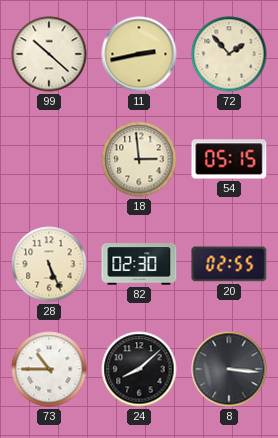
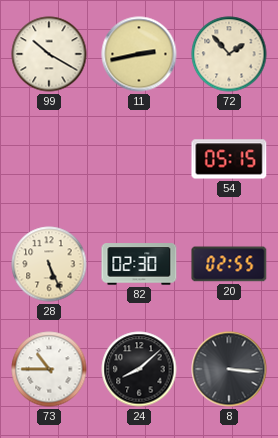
99: 10:22 -> 10:20 (49, 54)
18: 2:59 -> none (139, 159)
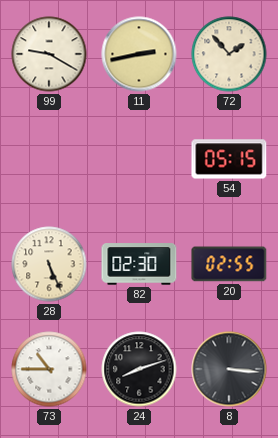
99: 10:20 -> 9:20 (49, 54)
24: 8:08 -> 8:12 (139, 369)
